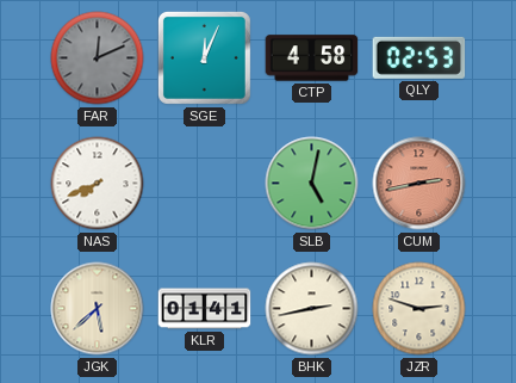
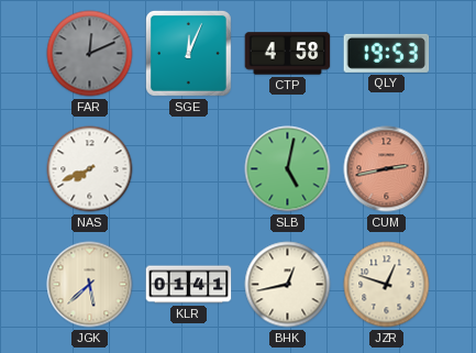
QLY: 02:53 -> 19:53 (387, 53)
BHK: 2:43 -> 12:43 (288, 285)
JZR: 2:48 -> 12:48 (387, 285)
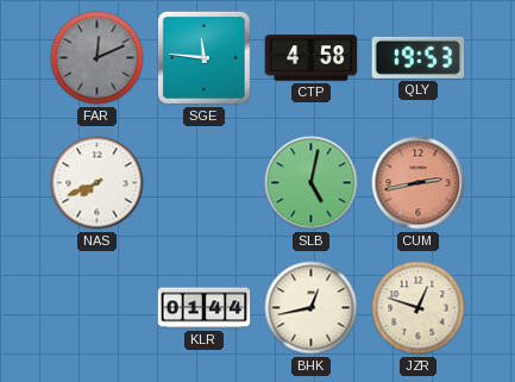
SGE: 12:04 -> 11:46 (203, 57)
JGK: 5:38 -> none (90, 285)
KLR: 01:41 -> 01:44 (205, 308)
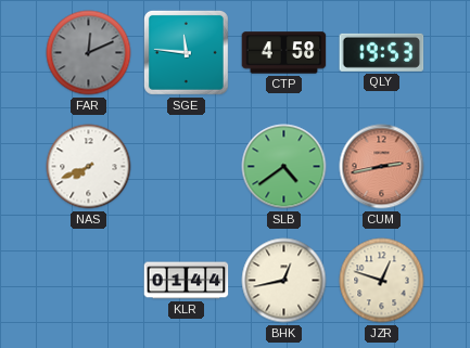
SLB: 5:02 -> 4:39 (284, 167)
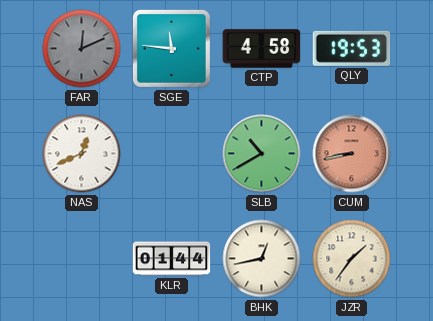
NAS: 7:41 -> 12:41 (82, 154)
SLB: 4:39 -> 10:40 (262, 154)
CUM: 2:43 -> 8:43 (352, 154)
JZR: 12:48 -> 1:36 (352, 259)
